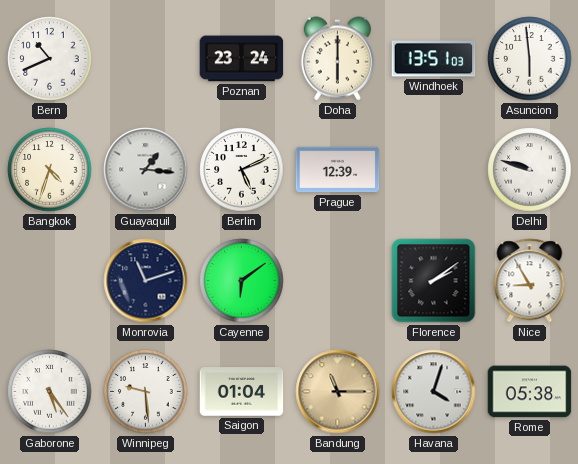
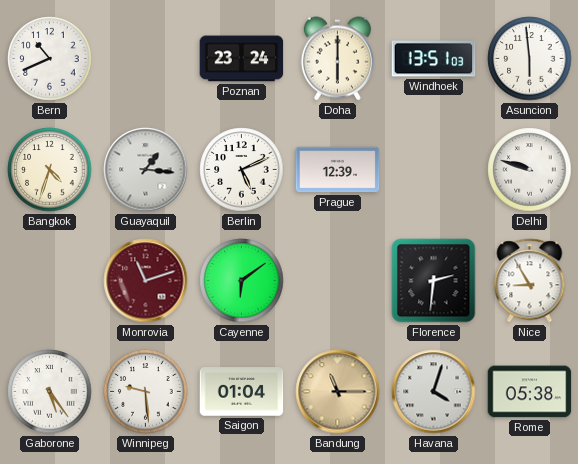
Monrovia dial: navy -> burgundy (146, 281)
Florence: 2:09 -> 2:31 (434, 281)
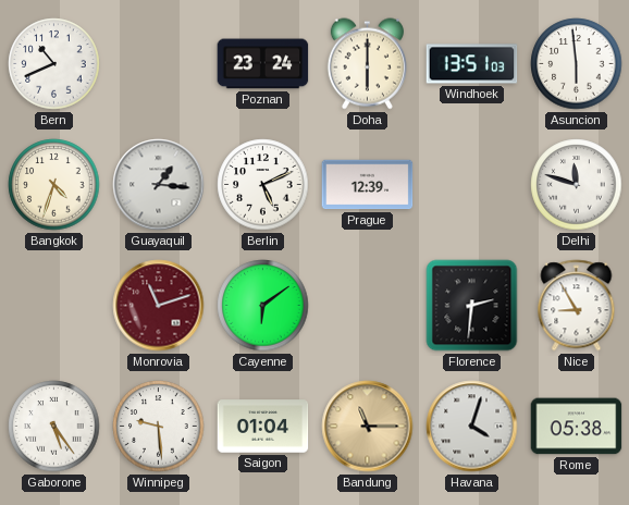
Delhi: 9:48 -> 11:48 (577, 185)
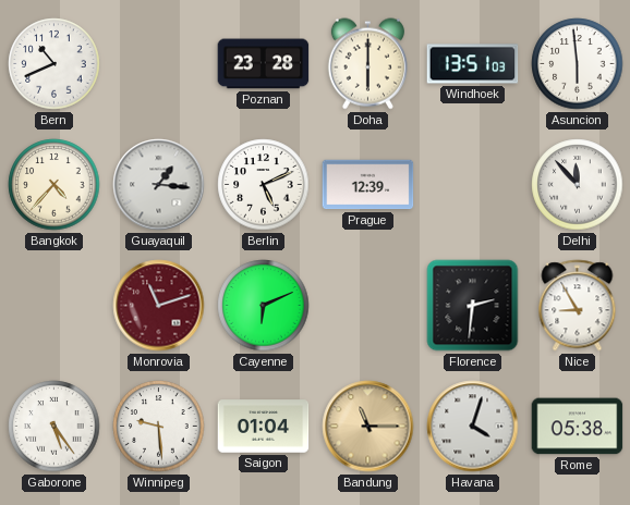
Poznan: 23:24 -> 23:28 (264, 64)
Bangkok: 4:33 -> 4:37 (54, 185)
Delhi: 11:48 -> 11:53 (578, 185)
Cayenne: 6:09 -> 6:11 (264, 306)
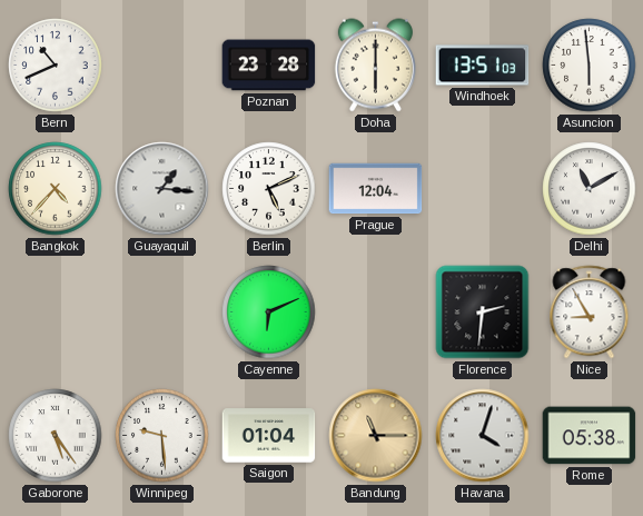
Prague: 12:39 -> 12:04 (376, 189)
Delhi: 11:53 -> 11:10 (590, 189)
Monrovia: 11:12 -> none (159, 306)
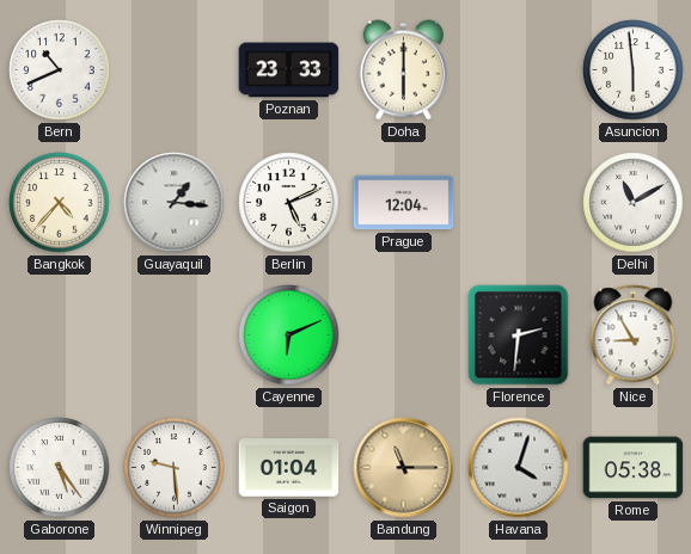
Poznan: 23:28 -> 23:33 (289, 70)
Windhoek: 13:51 -> none (483, 66)
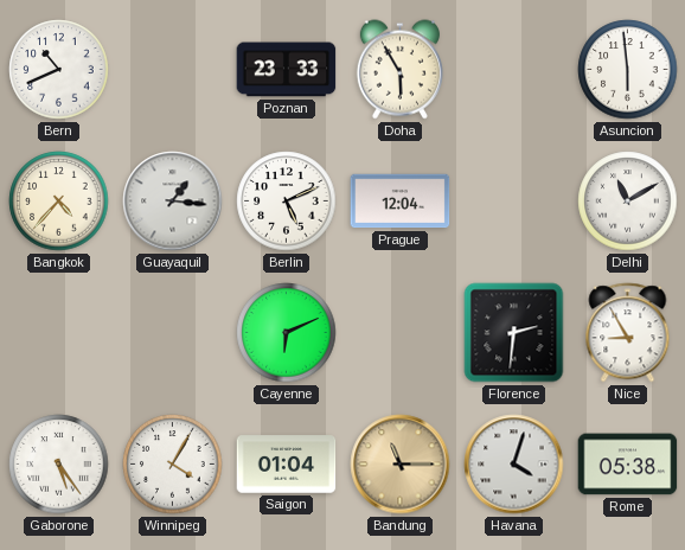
Doha: 6:00 -> 5:55 (399, 70)
Winnipeg: 9:29 -> 4:05 (173, 465)
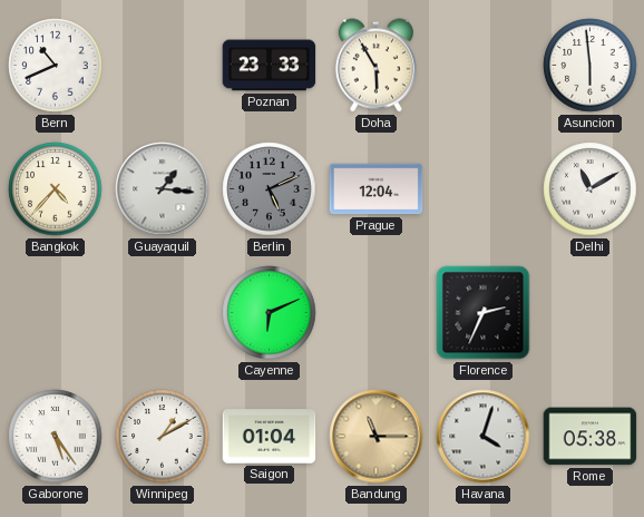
Berlin dial: white -> grey (270, 189)
Florence: 2:31 -> 2:34 (484, 313)
Nice: 8:55 -> none (628, 333)
Winnipeg: 4:05 -> 1:10 (163, 437)
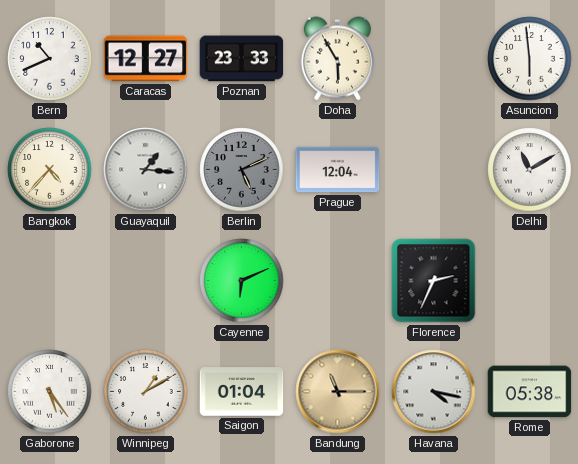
Caracas: none -> 12:27 (146, 59)
Havana: 4:03 -> 4:17 (434, 392)
